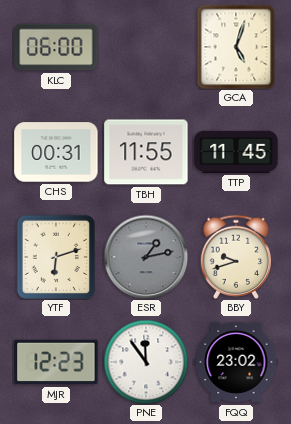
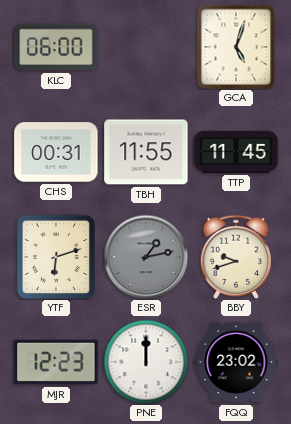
PNE: 11:54 -> 12:00 (146, 362)
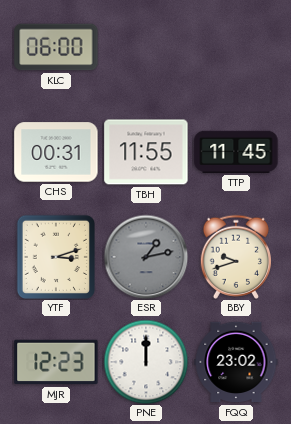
GCA: 5:03 -> none (236, 47)
YTF: 6:12 -> 3:12 (55, 256)
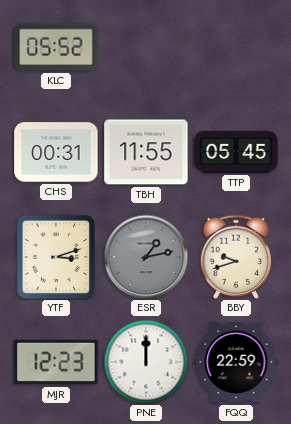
KLC: 06:00 -> 05:52 (56, 47)
TTP: 11:45 -> 05:45 (236, 152)
FQQ: 23:02 -> 22:59 (236, 362)
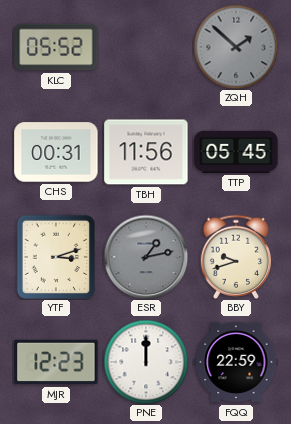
ZQH: none -> 1:52 (236, 47)
TBH: 11:55 -> 11:56 (146, 152)
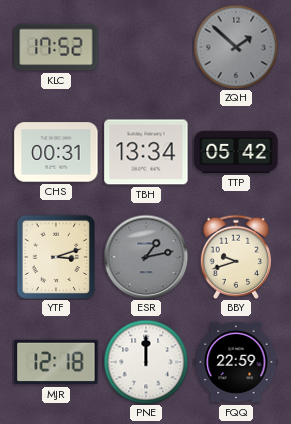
KLC: 05:52 -> 17:52 (56, 47)
TBH: 11:56 -> 13:34 (146, 152)
TTP: 05:45 -> 05:42 (236, 152)
MJR: 12:23 -> 12:18 (56, 362)
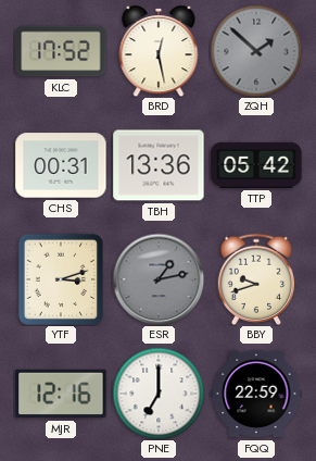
BRD: none -> 12:28 (159, 51)
TBH: 13:34 -> 13:36 (159, 165)
MJR: 12:18 -> 12:16 (61, 394)
PNE: 12:00 -> 7:00 (159, 394)
